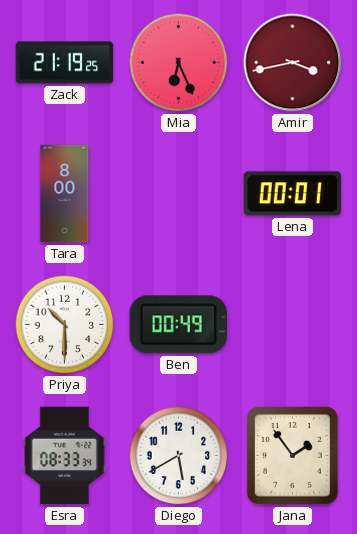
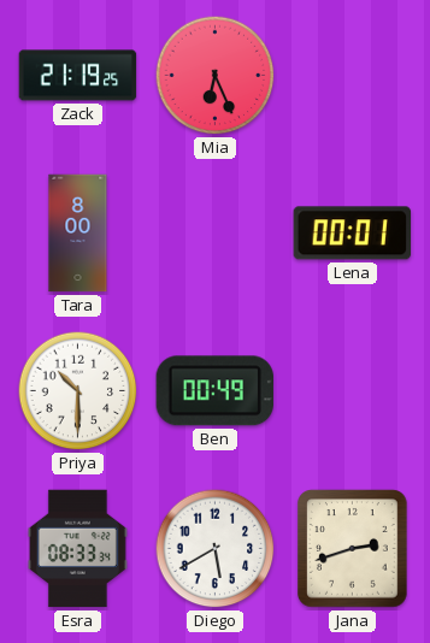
Amir: 3:43 -> none (293, 63)
Jana: 1:54 -> 2:42 (353, 549)
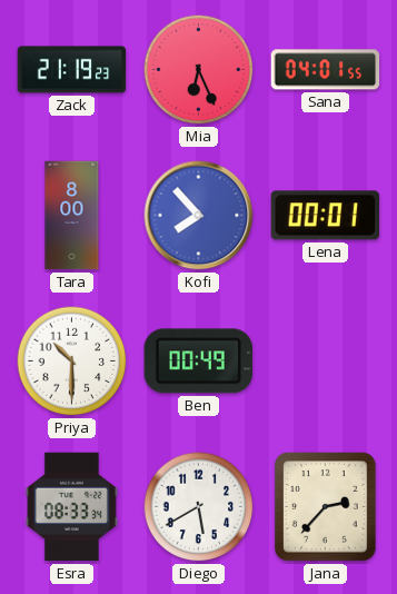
Zack: 21:19:25 -> 21:19:23 (72, 70)
Sana: none -> 04:01 (326, 70)
Kofi: none -> 7:53 (199, 216)
Jana: 2:42 -> 2:37 (326, 507)
